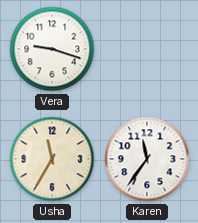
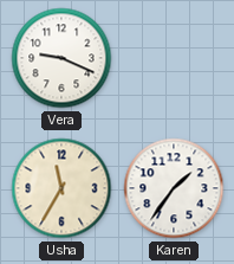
Vera: 9:18 -> 9:19 (61, 58)
Karen: 11:36 -> 1:36 (174, 188)
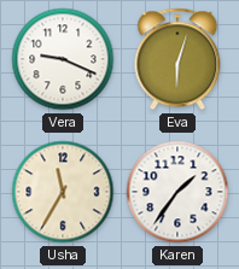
Eva: none -> 6:03 (177, 59)
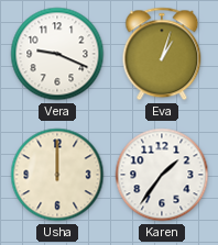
Eva: 6:03 -> 1:03 (162, 54)
Usha: 11:35 -> 12:00 (57, 175)
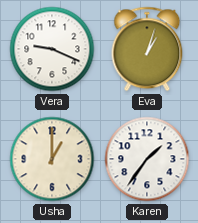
Usha: 12:00 -> 1:00 (52, 159)
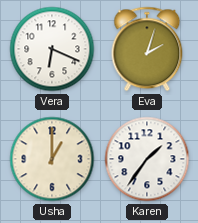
Vera: 9:19 -> 6:19 (52, 49)
Eva: 1:03 -> 2:03 (147, 49)
